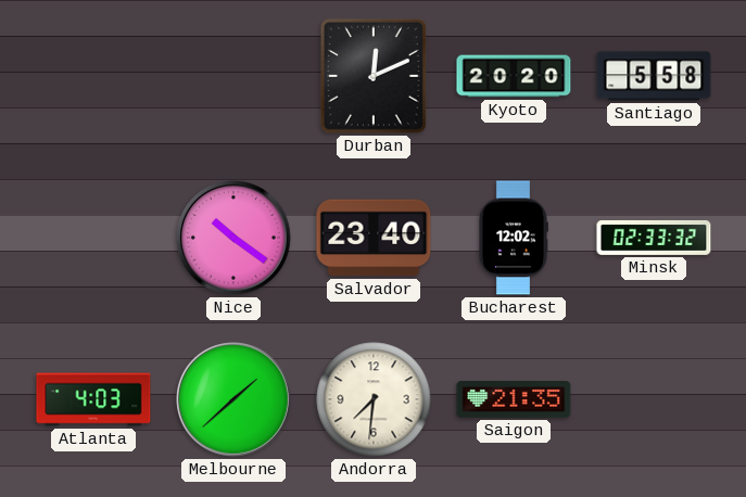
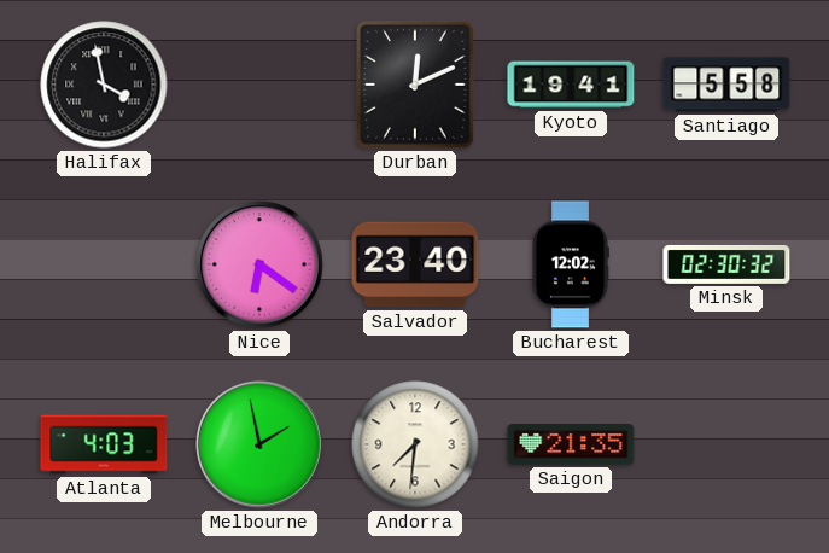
Halifax: none -> 3:58 (104, 85)
Kyoto: 20:20 -> 19:41 (571, 85)
Nice: 10:21 -> 6:21 (261, 266)
Minsk: 02:33 -> 02:30 (726, 264)
Melbourne: 1:38 -> 1:58 (261, 446)
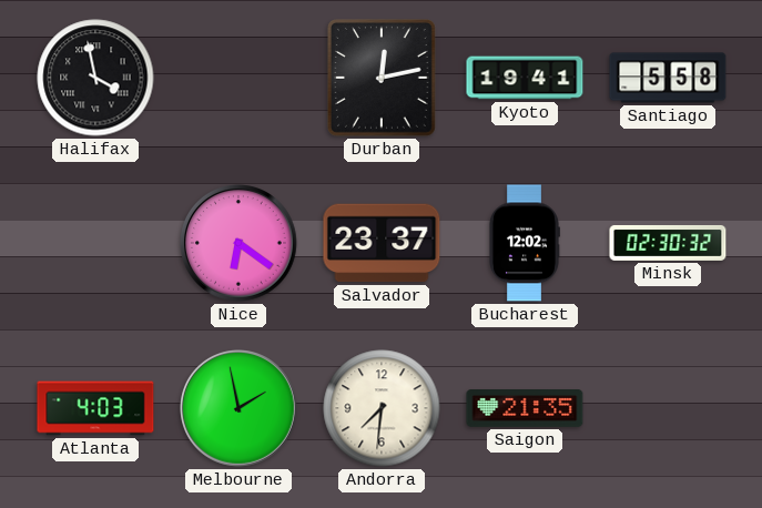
Durban: 12:11 -> 12:13 (382, 79)
Salvador: 23:40 -> 23:37 (382, 243)
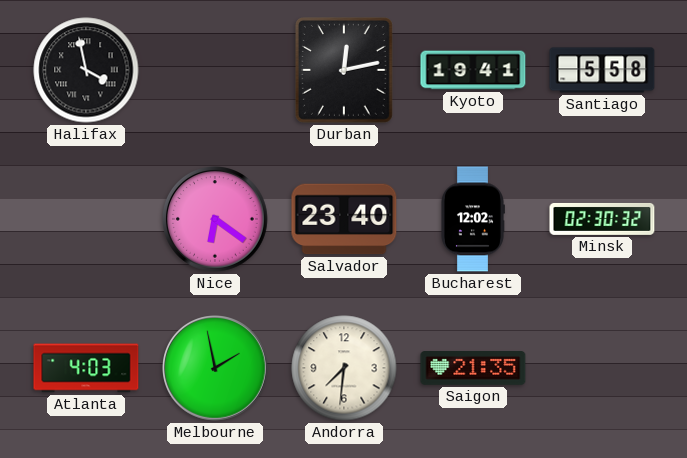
Salvador: 23:37 -> 23:40 (344, 219)
